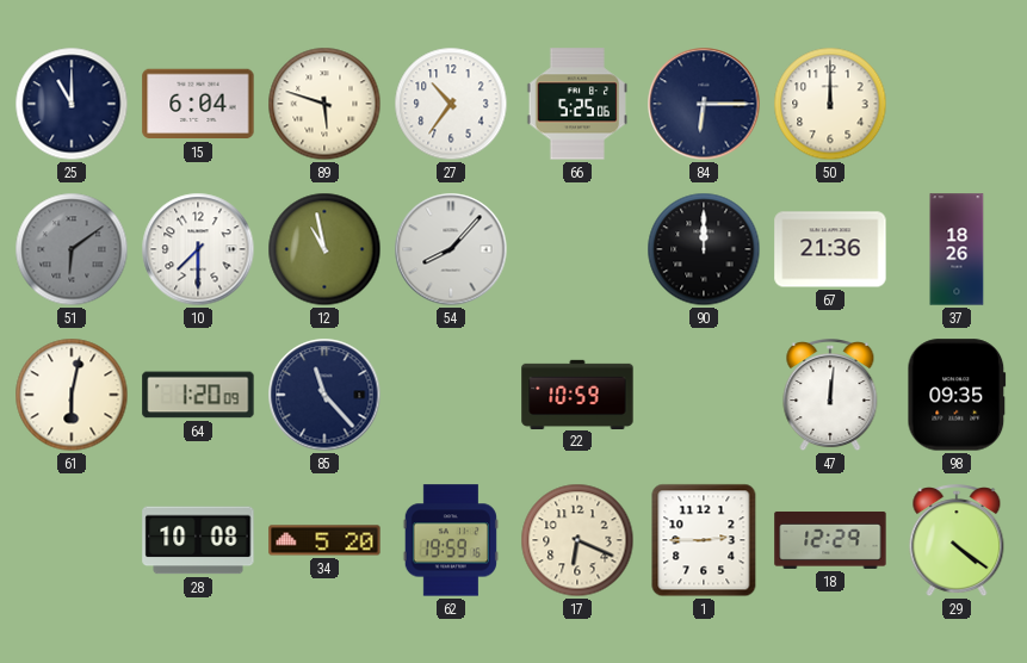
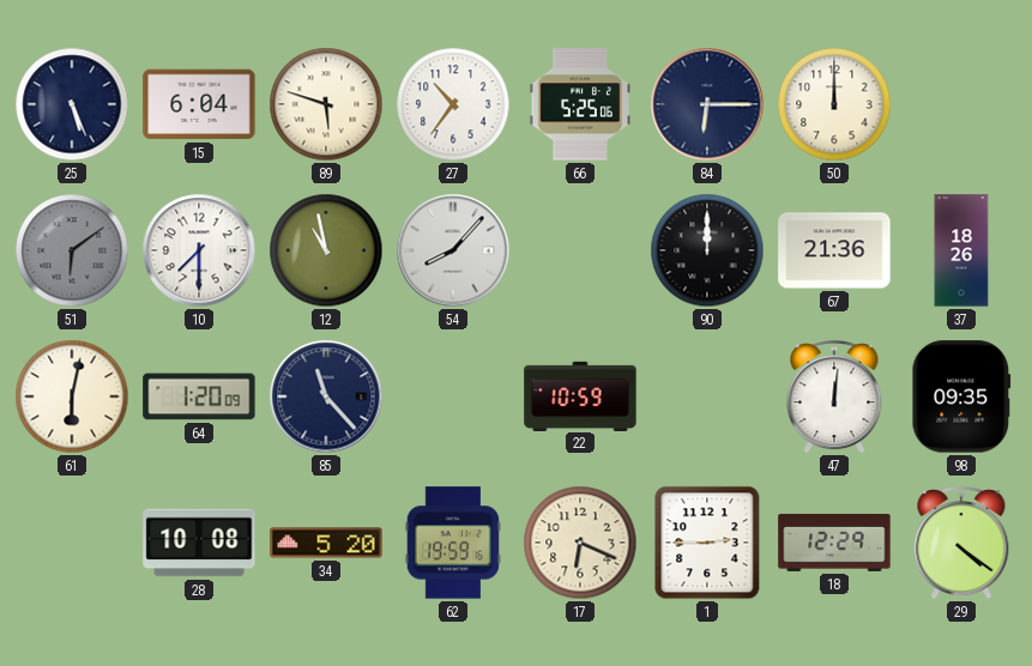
25: 11:00 -> 5:26 (72, 104)
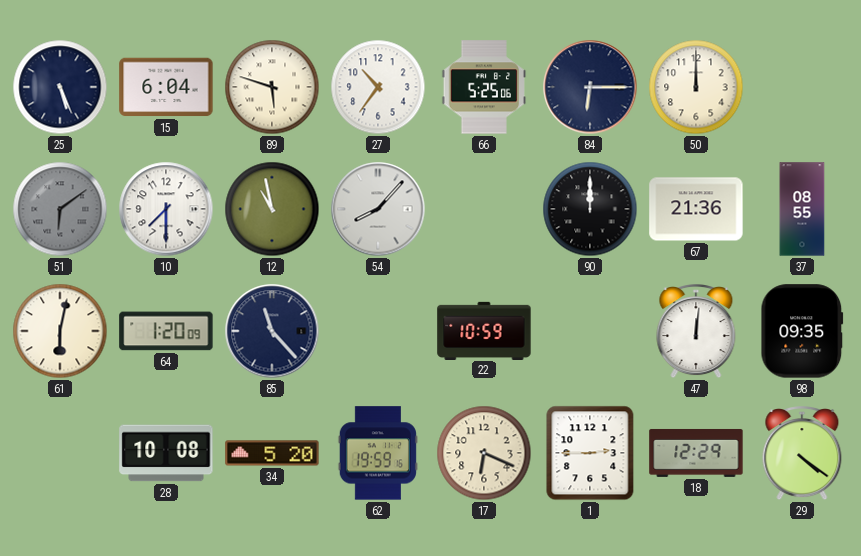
37: 18:26 -> 08:55 (802, 209)
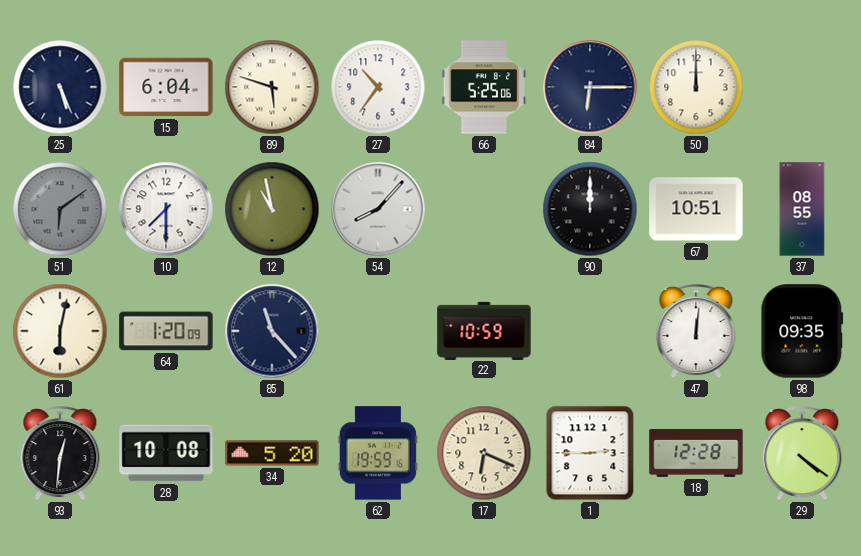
67: 21:36 -> 10:51 (696, 209)
93: none -> 12:31 (60, 454)
18: 12:29 -> 12:28 (696, 453)
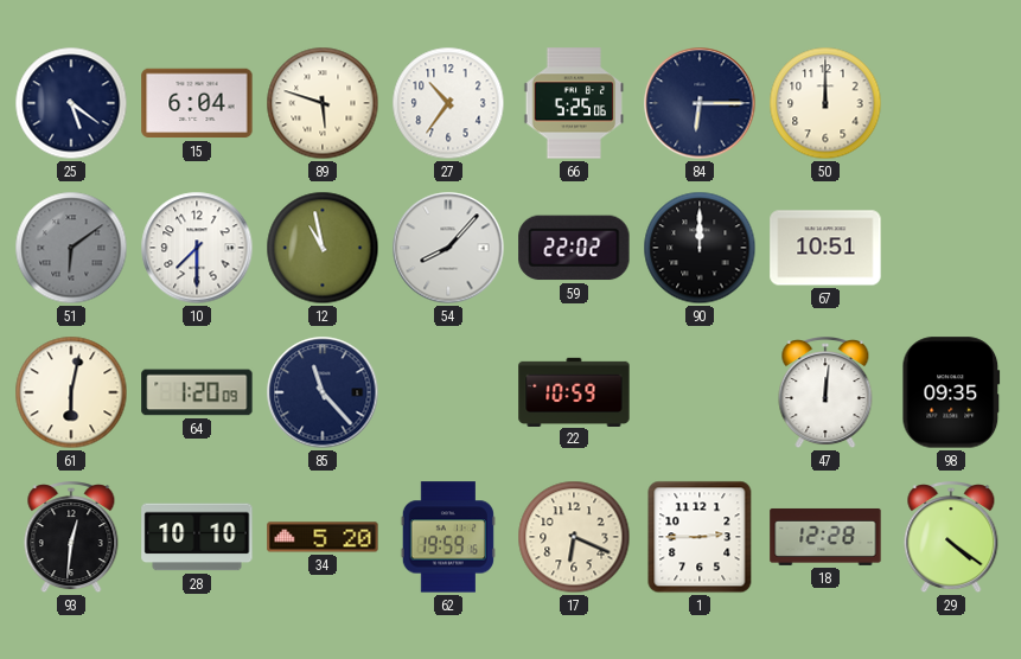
25: 5:26 -> 5:21 (71, 103)
59: none -> 22:02 (574, 248)
37: 08:55 -> none (802, 209)
28: 10:08 -> 10:10 (197, 537)
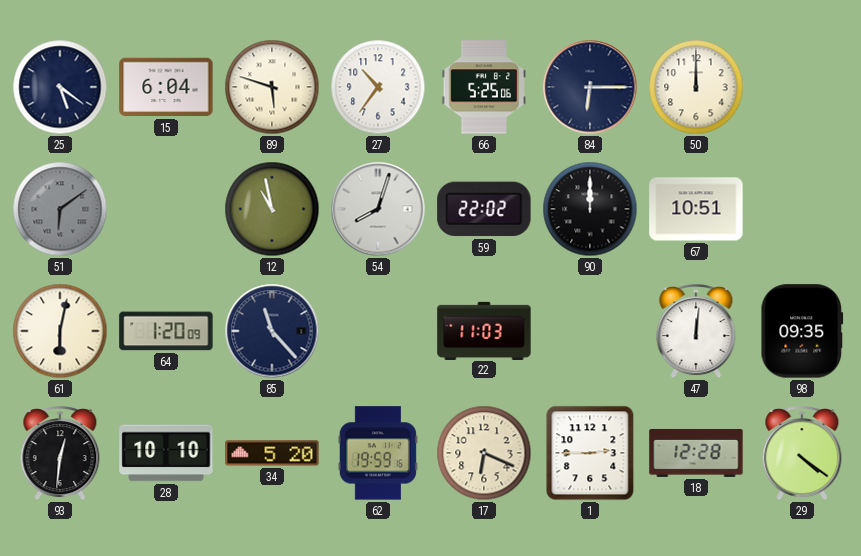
10: 7:30 -> none (197, 248)
54: 8:07 -> 8:03 (378, 209)
22: 10:59 -> 11:03 (484, 330)
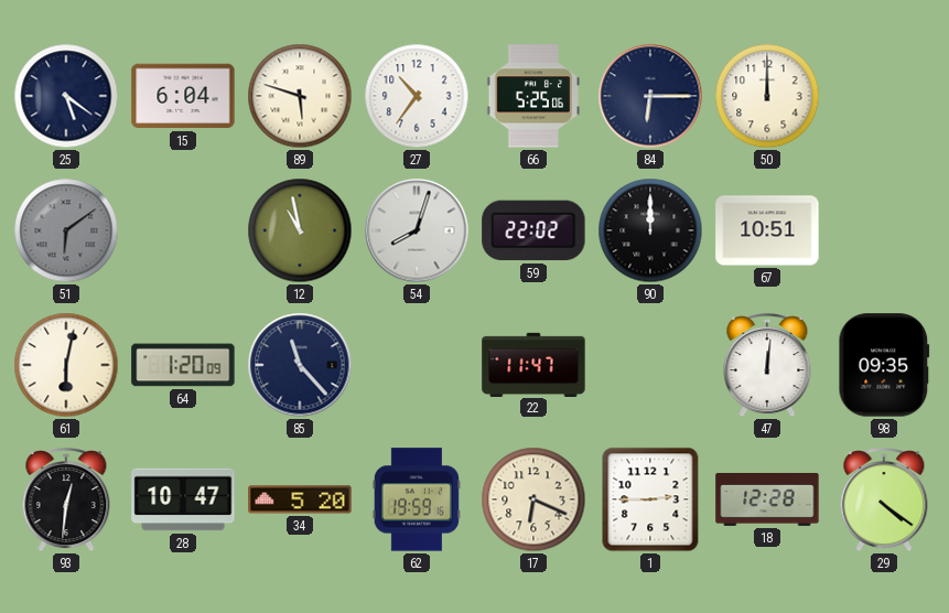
22: 11:03 -> 11:47 (533, 364)
28: 10:10 -> 10:47 (183, 499)
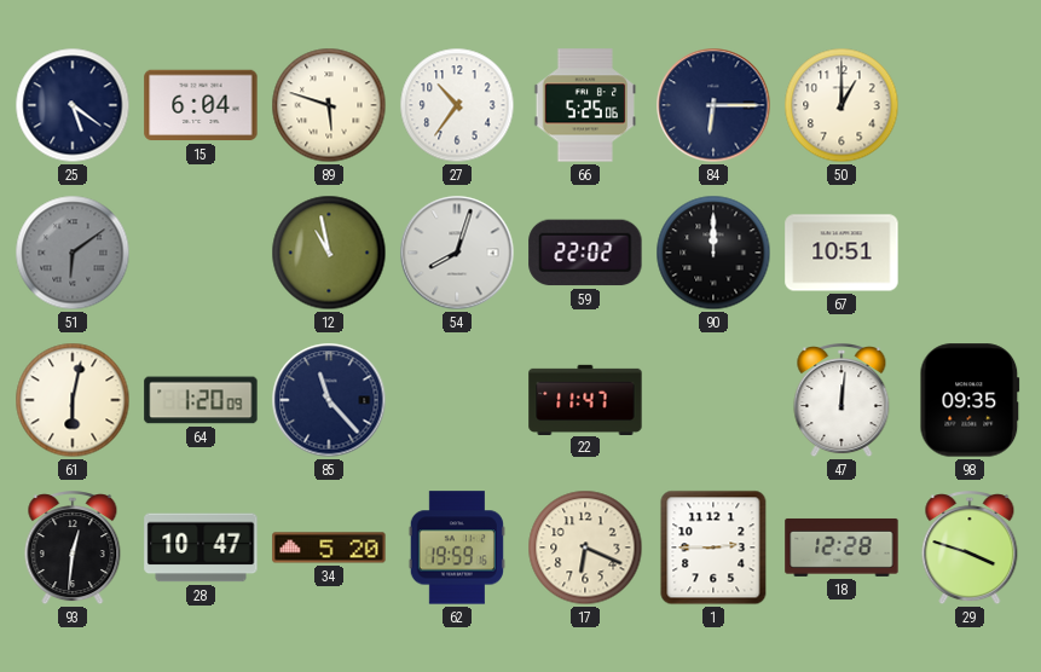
50: 12:00 -> 1:00 (842, 105)
29: 4:21 -> 3:48 (970, 549)
